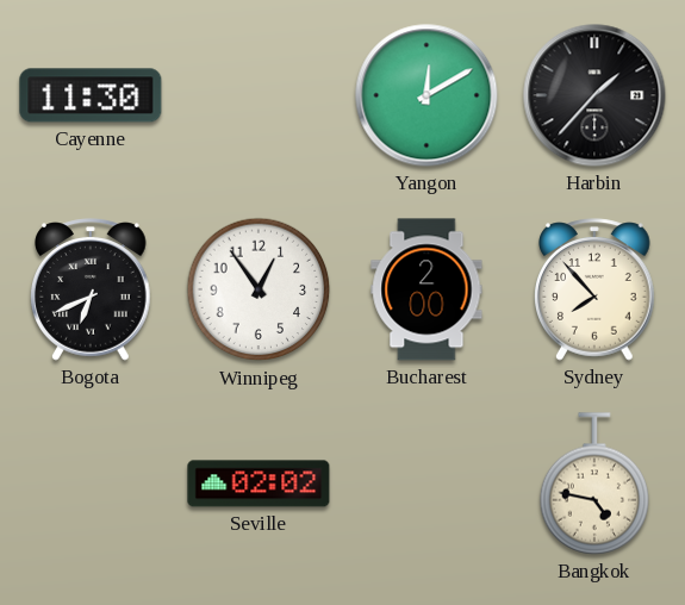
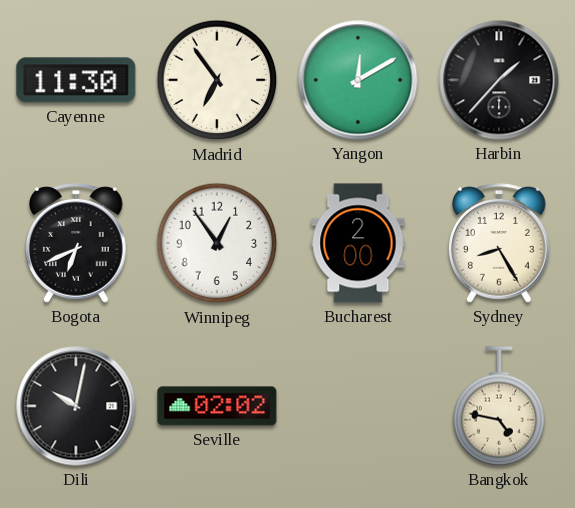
Madrid: none -> 6:54 (217, 80)
Sydney: 7:53 -> 8:25 (500, 243)
Dili: none -> 10:02 (76, 406)
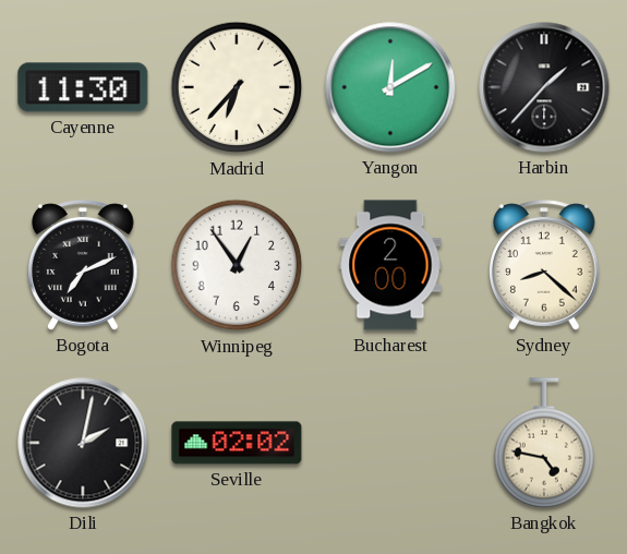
Madrid: 6:54 -> 6:37 (237, 87)
Bogota: 6:41 -> 7:11 (84, 265)
Sydney: 8:25 -> 8:22 (545, 265)
Dili: 10:02 -> 2:02 (83, 443)
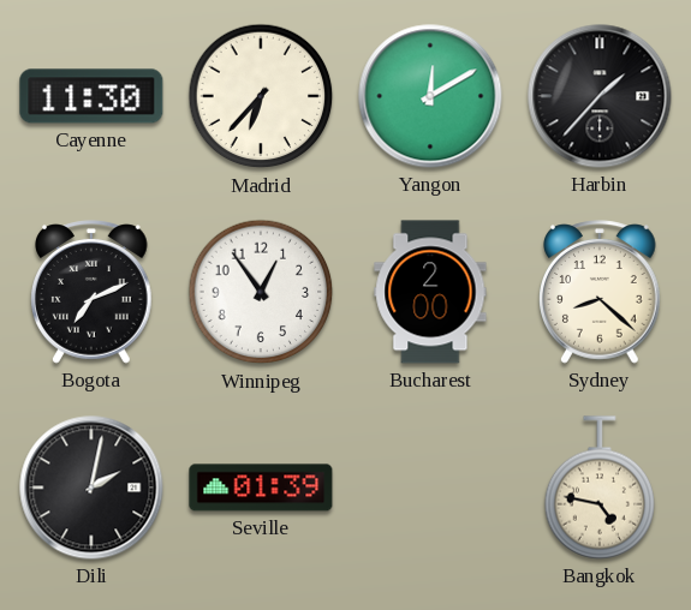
Seville: 02:02 -> 01:39 (261, 488)
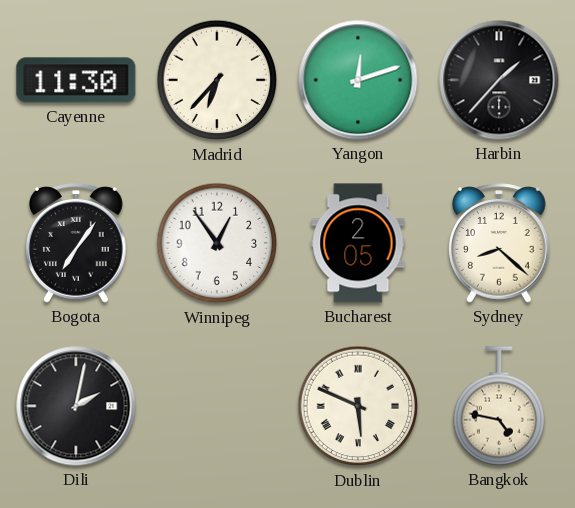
Yangon: 12:10 -> 12:12 (358, 80)
Bogota: 7:11 -> 7:06 (77, 243)
Bucharest: 2:00 -> 2:05 (358, 243)
Seville: 01:39 -> none (261, 488)
Dublin: none -> 5:49 (358, 406)
